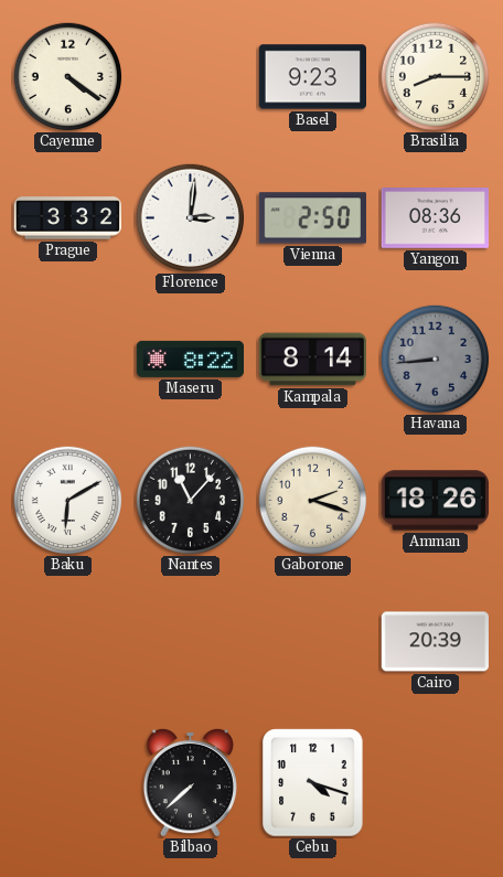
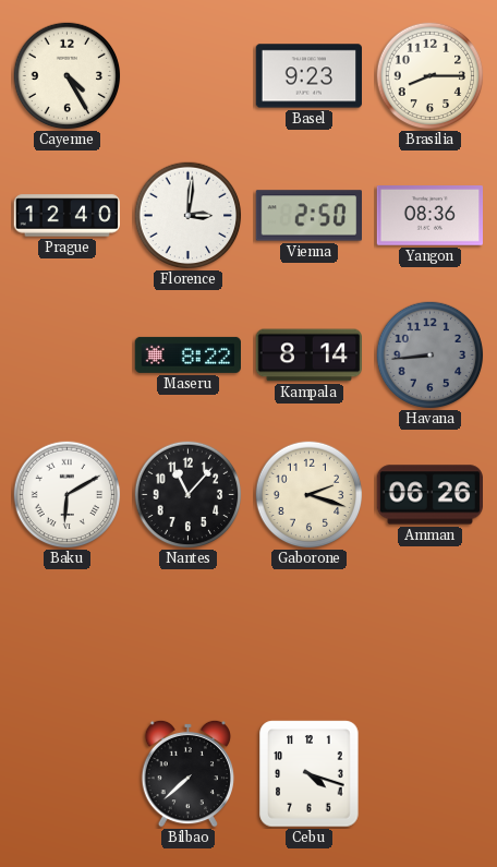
Cayenne: 4:21 -> 4:25 (68, 76)
Prague: 3:32 -> 12:40 (68, 216)
Amman: 18:26 -> 06:26 (429, 495)
Cairo: 20:39 -> none (435, 642)
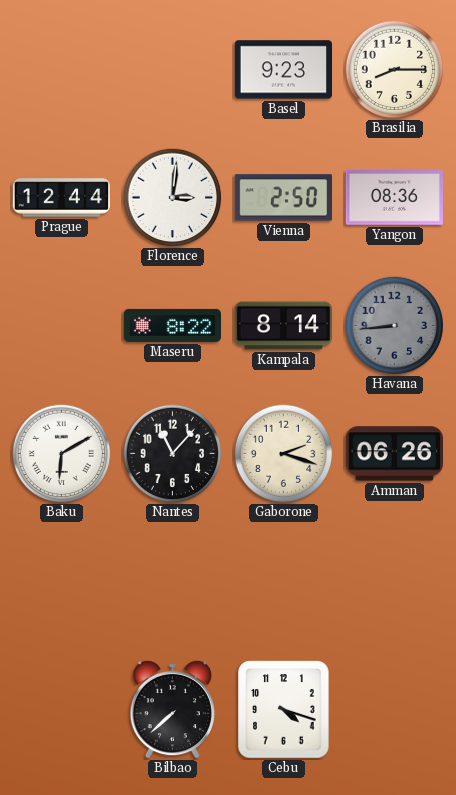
Cayenne: 4:25 -> none (68, 76)
Prague: 12:40 -> 12:44 (62, 198)
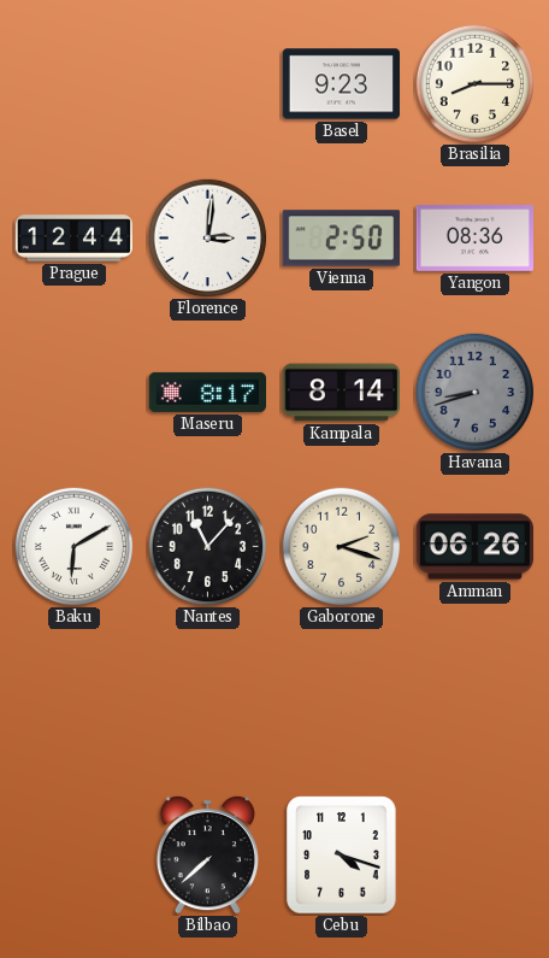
Maseru: 8:22 -> 8:17 (207, 392)
Havana: 8:44 -> 8:42 (476, 393)
